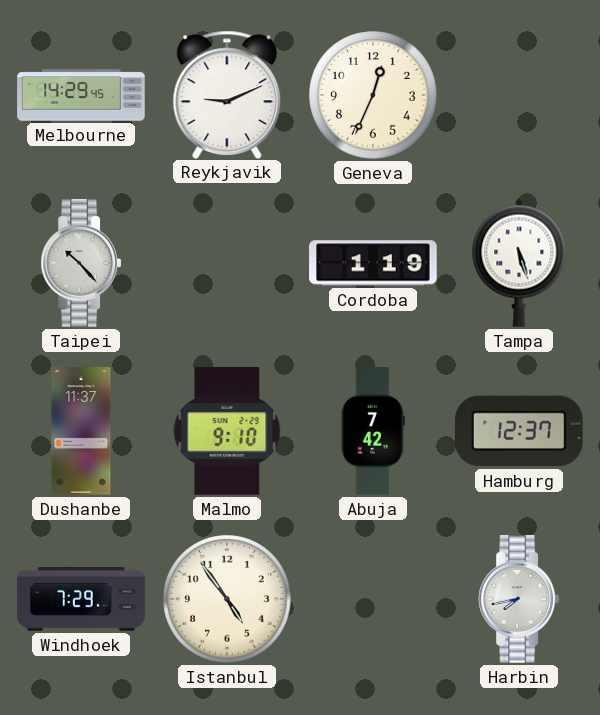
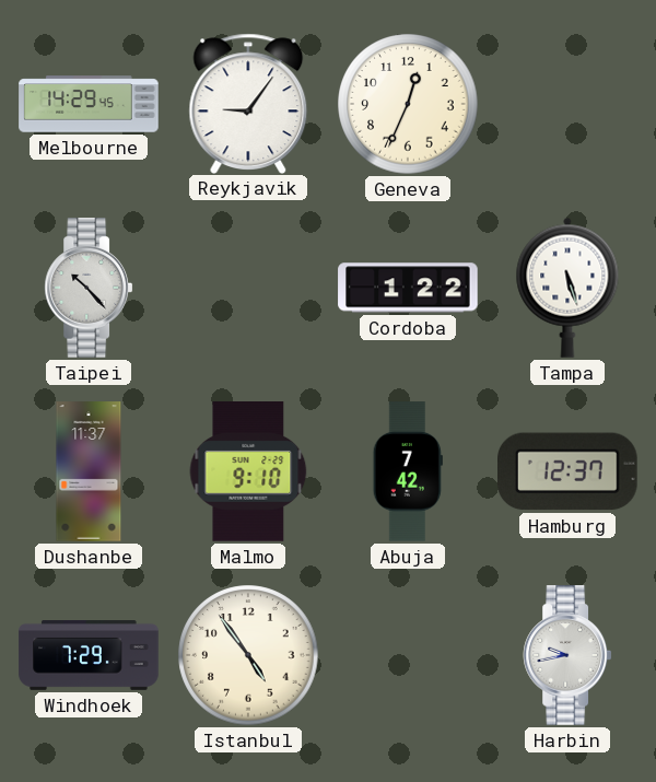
Reykjavik: 9:11 -> 9:06 (248, 103)
Cordoba: 1:19 -> 1:22 (408, 288)
Harbin: 7:43 -> 9:43 (567, 655)
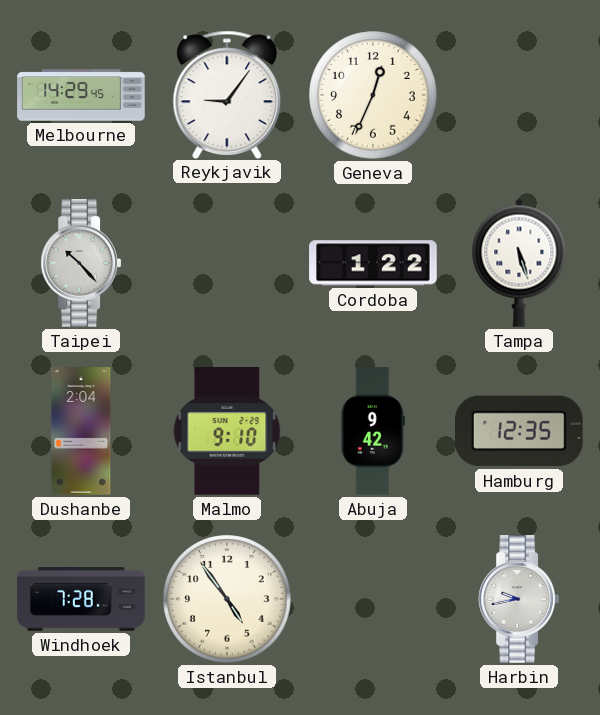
Dushanbe: 11:37 -> 2:04 (81, 431)
Abuja: 7:42 -> 9:42 (373, 431)
Hamburg: 12:37 -> 12:35 (520, 431)
Windhoek: 7:29 -> 7:28 (81, 600)
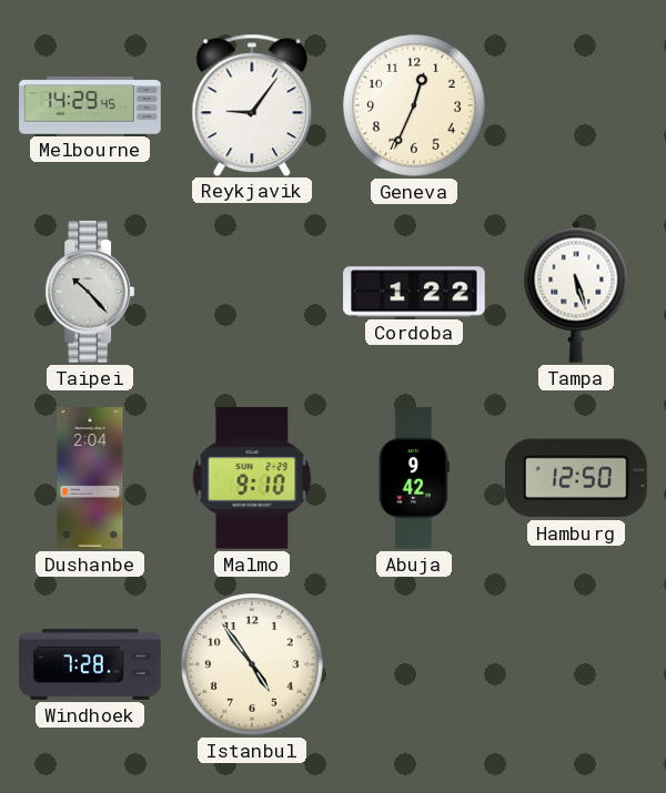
Hamburg: 12:35 -> 12:50 (577, 478)
Harbin: 9:43 -> none (519, 599)
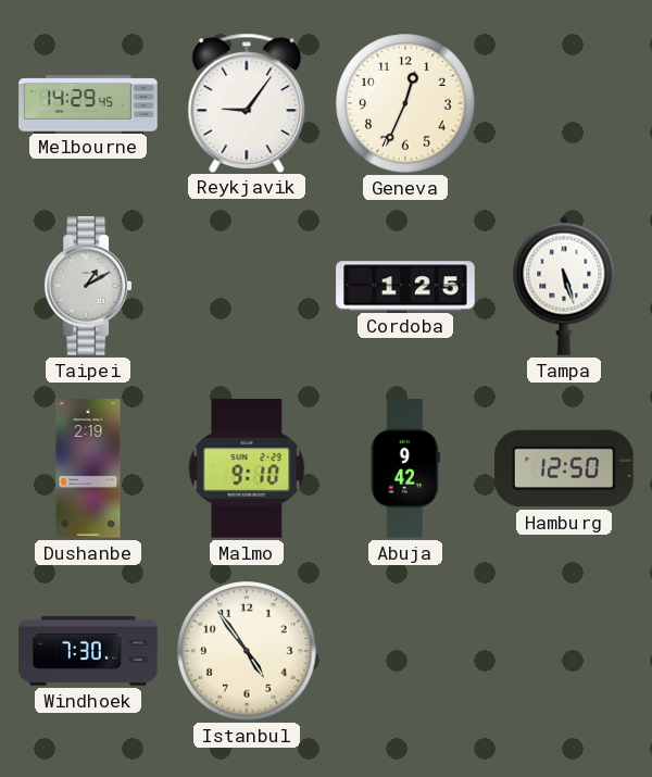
Taipei: 10:23 -> 1:10 (88, 286)
Cordoba: 1:22 -> 1:25 (405, 286)
Dushanbe: 2:04 -> 2:19 (88, 468)
Windhoek: 7:28 -> 7:30 (88, 652)
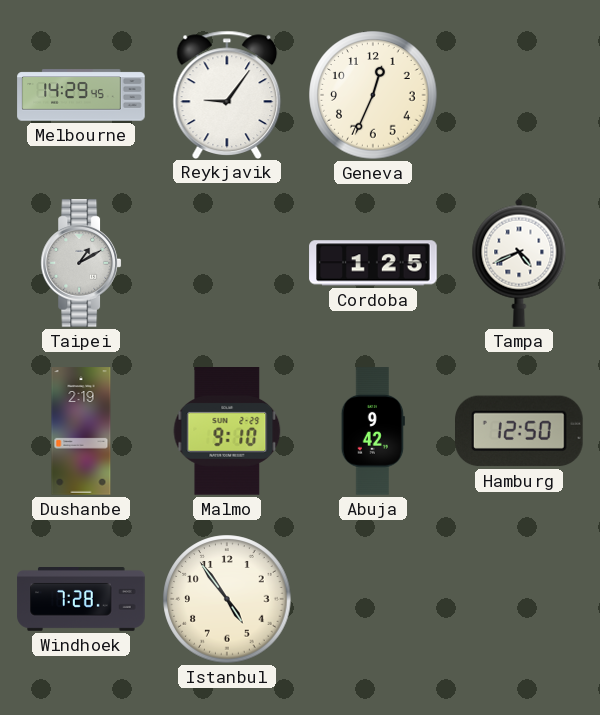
Tampa: 5:27 -> 4:41 (519, 263)
Windhoek: 7:30 -> 7:28 (81, 600)
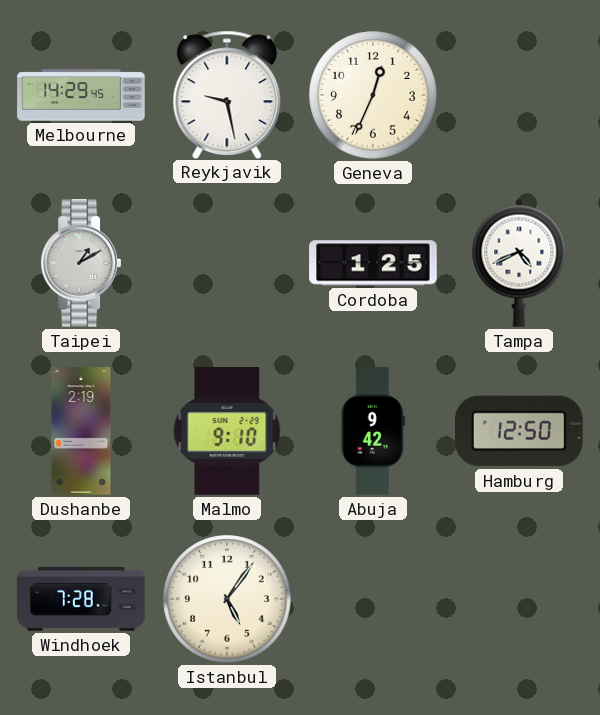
Reykjavik: 9:06 -> 9:28 (227, 94)
Istanbul: 4:54 -> 5:06 (227, 599)
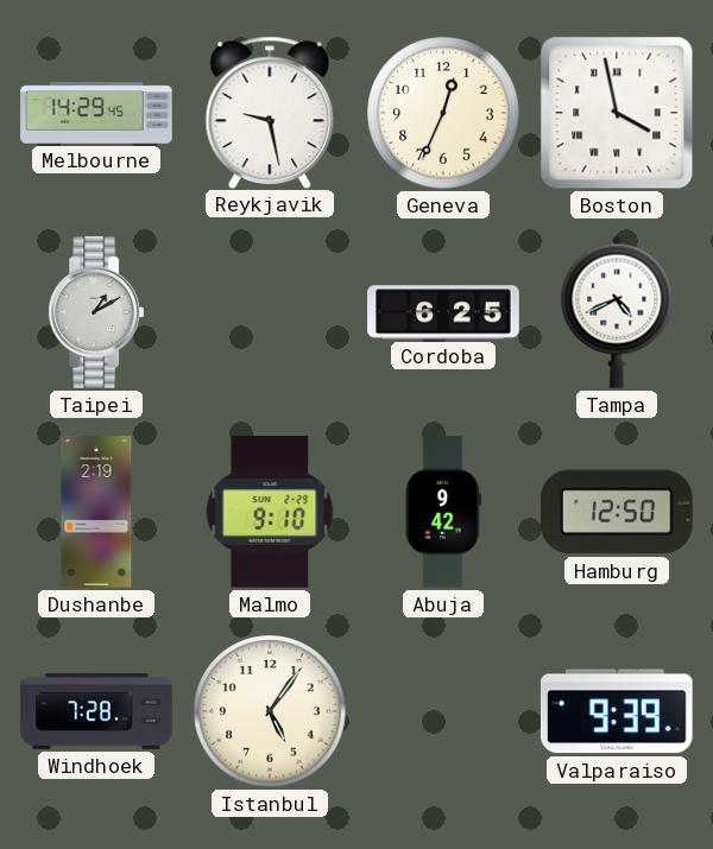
Boston: none -> 3:58 (617, 113)
Cordoba: 1:25 -> 6:25 (443, 312)
Valparaiso: none -> 9:39 (617, 711)
